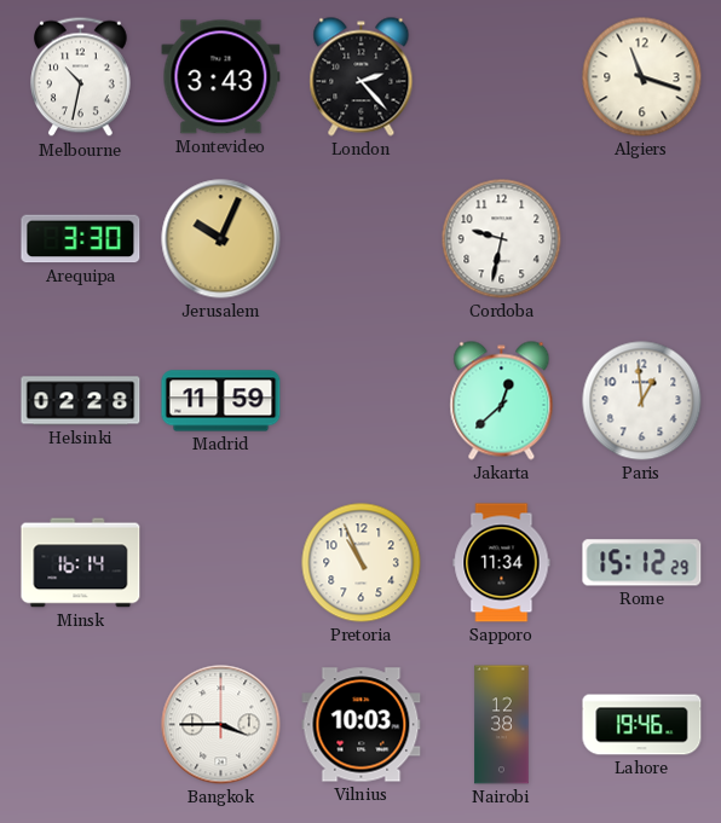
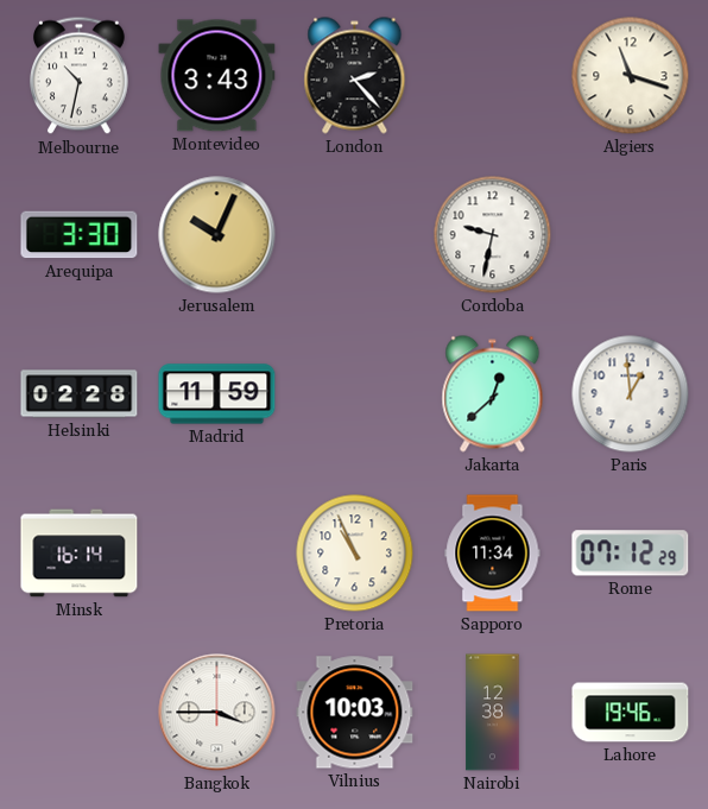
Rome: 15:12 -> 07:12 (631, 554)
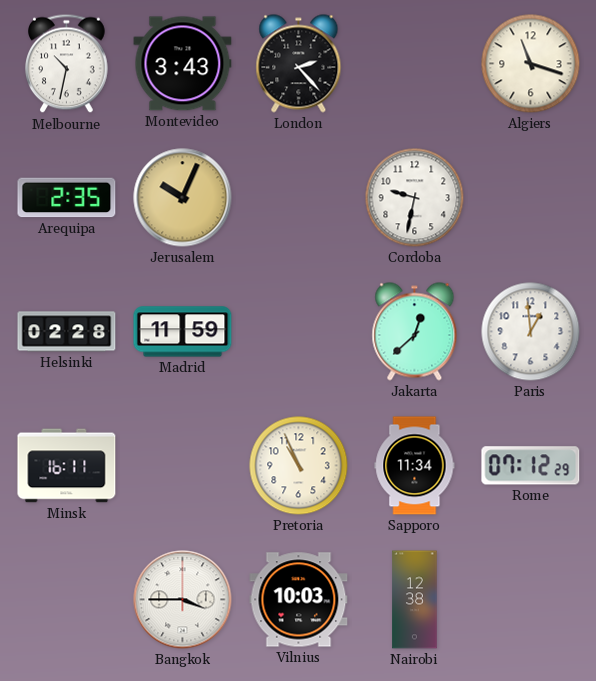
Arequipa: 3:30 -> 2:35 (67, 198)
Minsk: 16:14 -> 16:11 (67, 466)
Lahore: 19:46 -> none (631, 713)
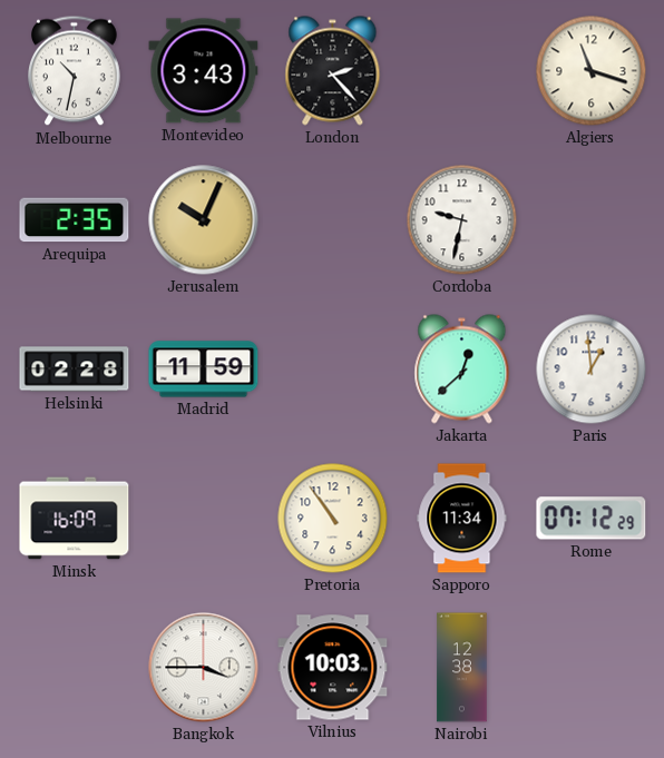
Minsk: 16:11 -> 16:09 (75, 519)
Pretoria: 10:56 -> 10:54 (333, 519)
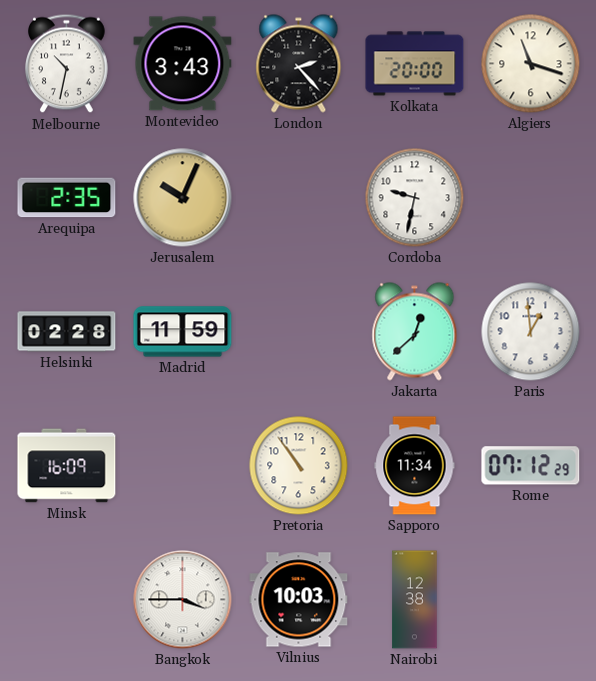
Kolkata: none -> 20:00 (415, 64)
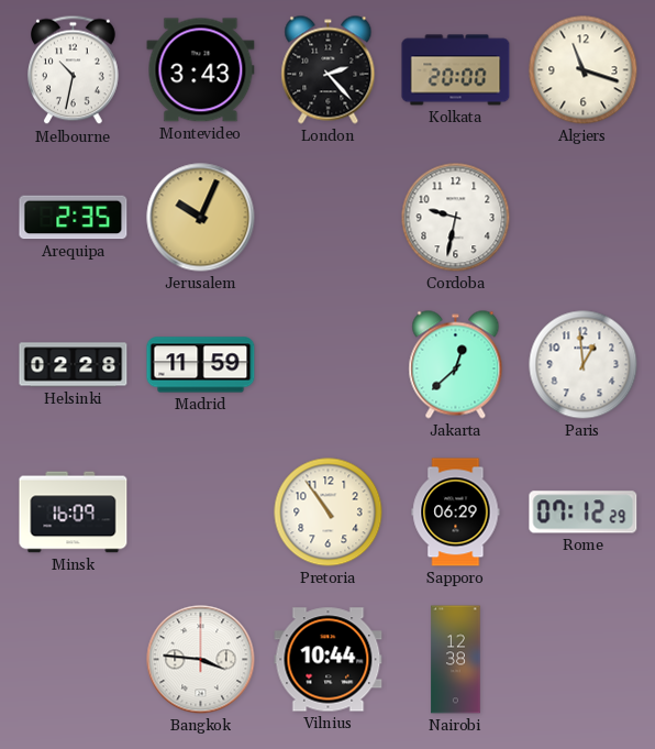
Sapporo: 11:34 -> 06:29 (456, 513)
Bangkok: 3:45 -> 3:46 (201, 660)
Vilnius: 10:03 -> 10:44 (329, 660)
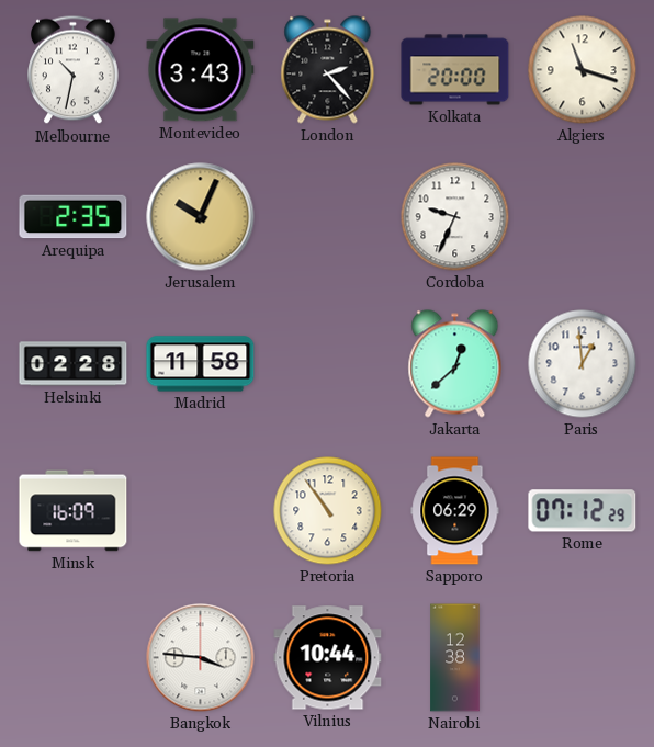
Cordoba: 9:32 -> 9:34 (455, 217)
Madrid: 11:59 -> 11:58 (201, 364)
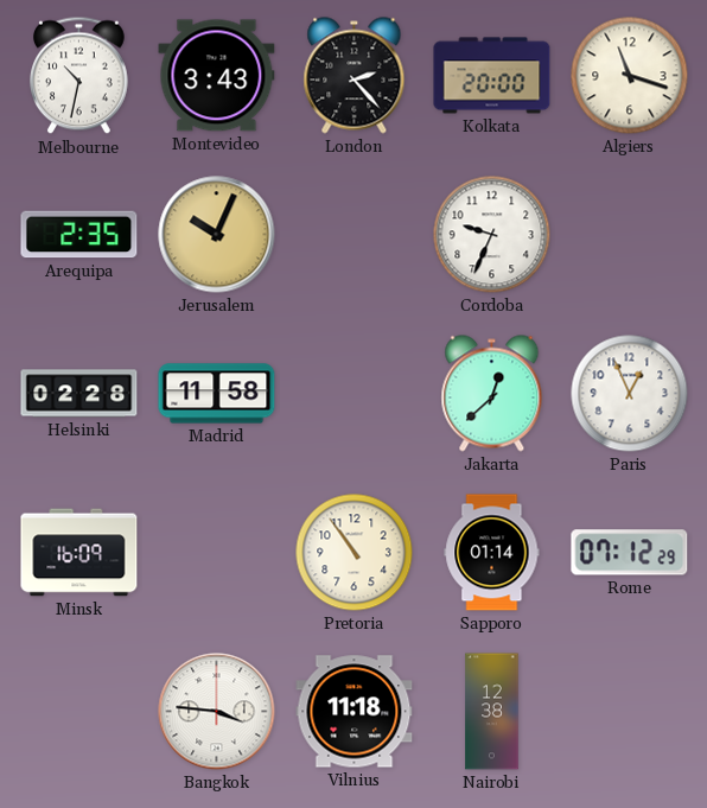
Paris: 12:59 -> 12:56 (630, 394)
Sapporo: 06:29 -> 01:14 (492, 553)
Vilnius: 10:44 -> 11:18 (355, 712)
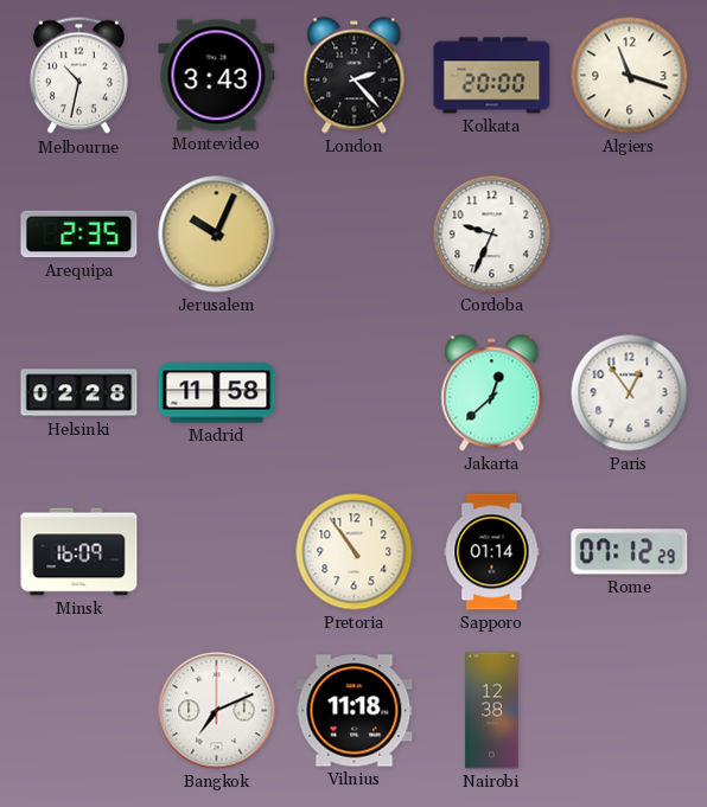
Paris: 12:56 -> 12:54 (630, 393)
Bangkok: 3:46 -> 7:11 (217, 711)
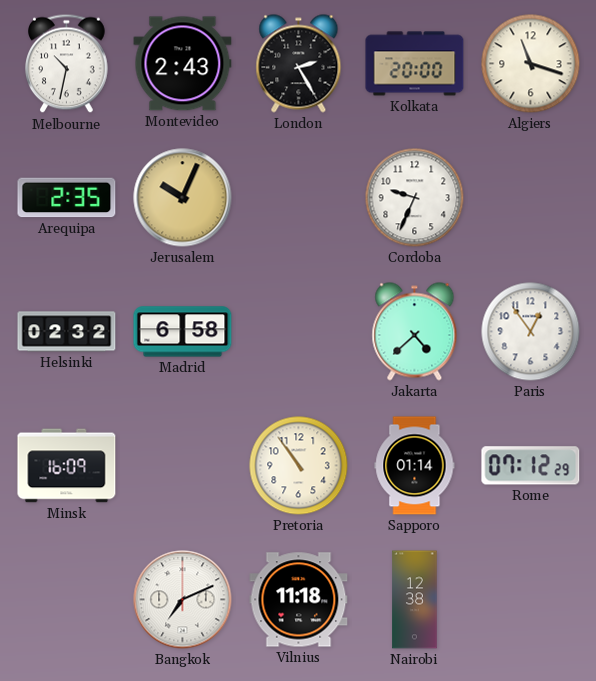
Montevideo: 3:43 -> 2:43 (183, 64)
London: 2:23 -> 2:25 (299, 64)
Helsinki: 02:28 -> 02:32 (67, 332)
Madrid: 11:58 -> 6:58 (183, 332)
Jakarta: 12:38 -> 4:38 (415, 332)
